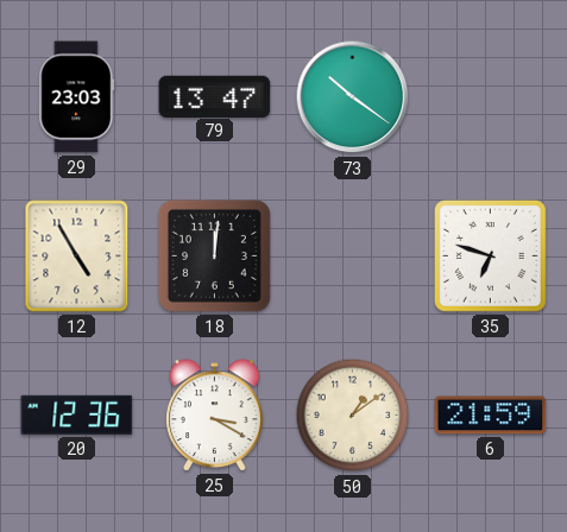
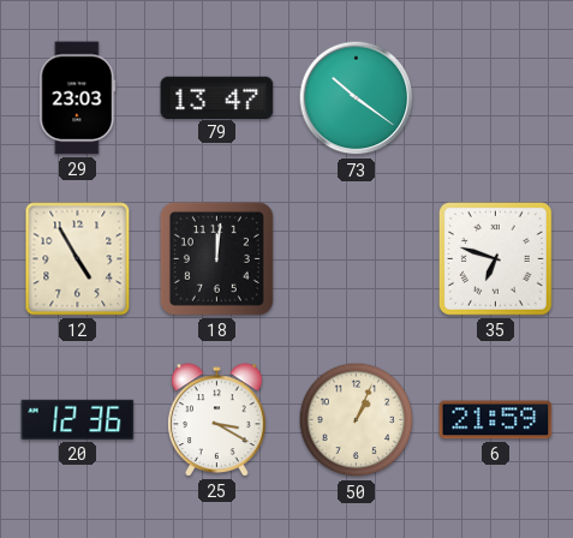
50: 1:09 -> 1:04 (357, 420)
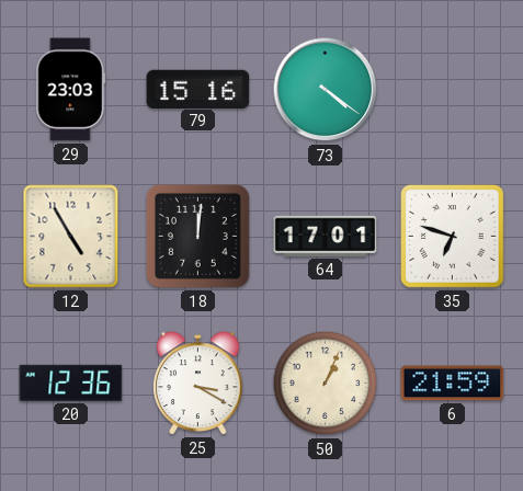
79: 13:47 -> 15:16 (198, 89)
73: 10:21 -> 4:21 (326, 90)
64: none -> 17:01 (326, 236)
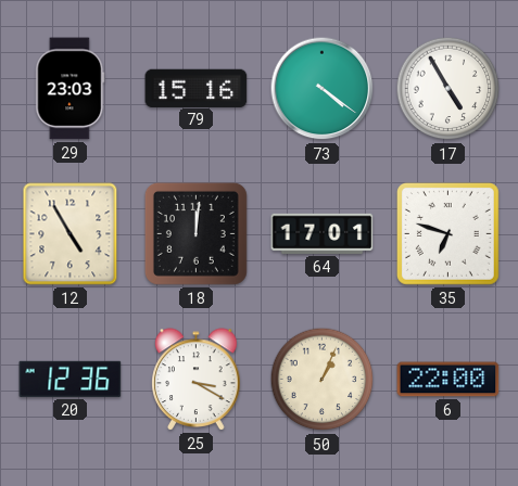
17: none -> 4:55 (448, 89)
6: 21:59 -> 22:00 (448, 380)
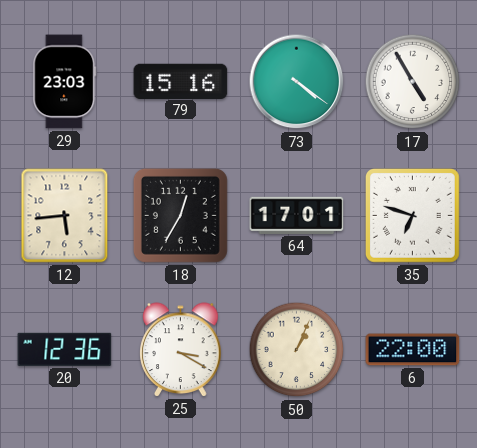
12: 4:55 -> 5:44 (65, 216)
18: 12:01 -> 12:35 (180, 215)
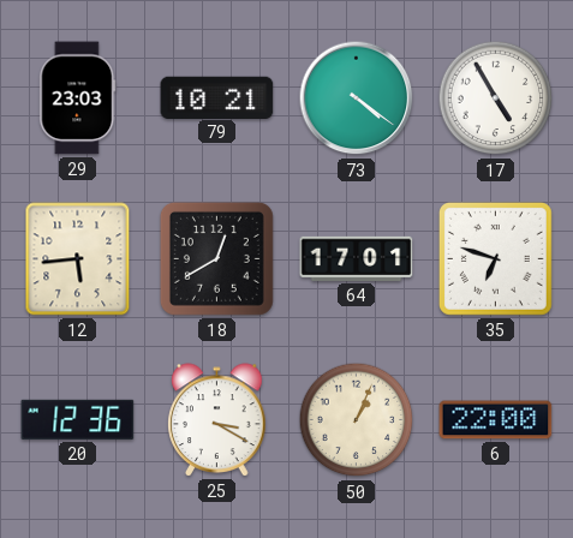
79: 15:16 -> 10:21 (217, 97)
18: 12:35 -> 12:40 (216, 258)
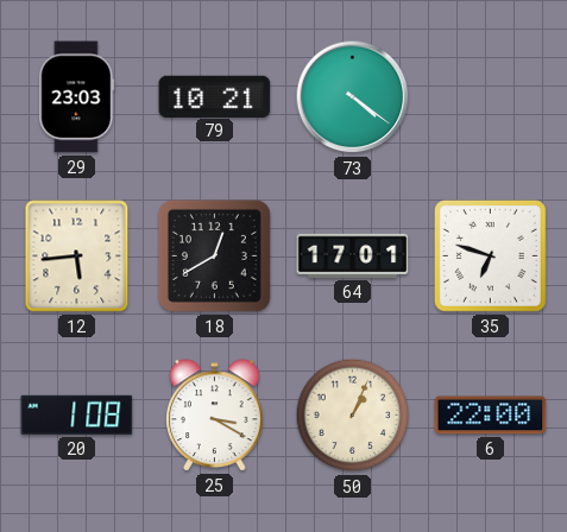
17: 4:55 -> none (496, 98)
20: 12:36 -> 1:08 (77, 414)
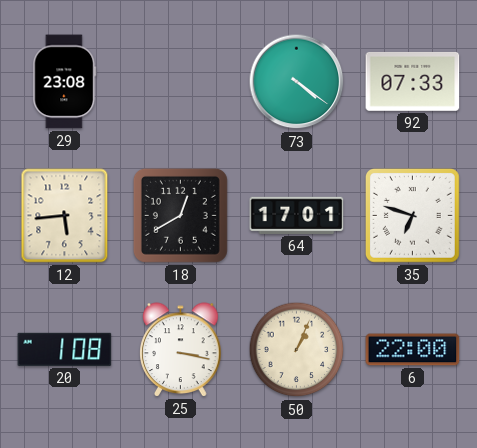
29: 23:03 -> 23:08 (65, 82)
79: 10:21 -> none (215, 96)
92: none -> 07:33 (413, 81)
25: 3:20 -> 3:17 (181, 350)
